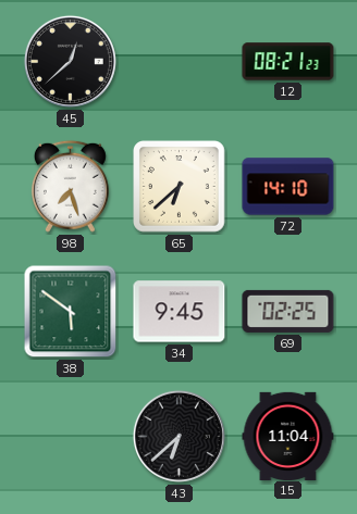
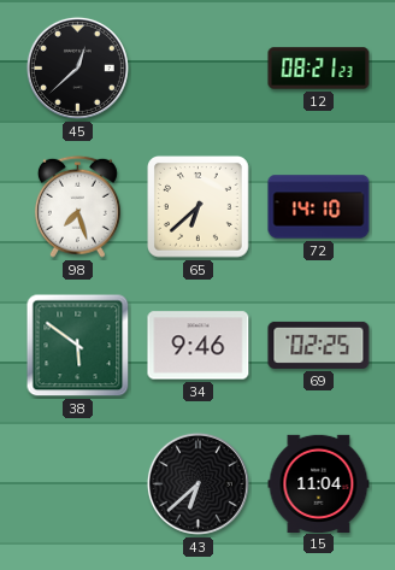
34: 9:45 -> 9:46 (199, 346)
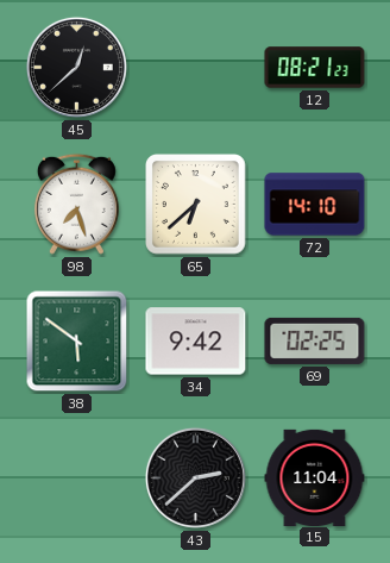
34: 9:46 -> 9:42 (196, 342)
43: 6:38 -> 2:38 (195, 477)
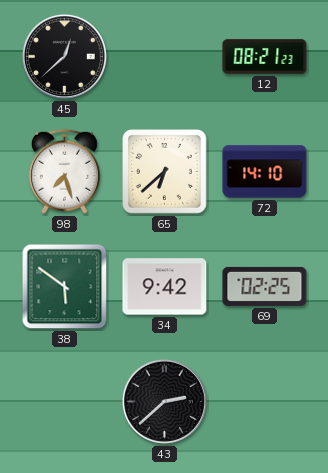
15: 11:04 -> none (315, 477)
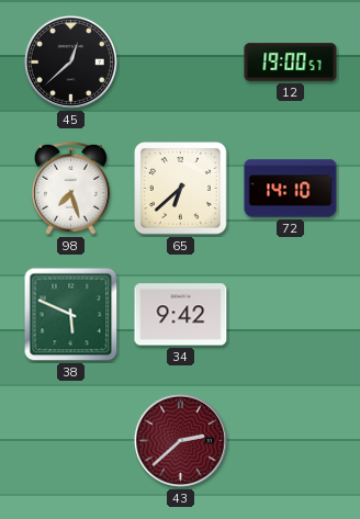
12: 08:21 -> 19:00 (291, 63)
38: 5:51 -> 5:49 (71, 315)
69: 02:25 -> none (265, 286)
43 dial: black -> burgundy (180, 440)
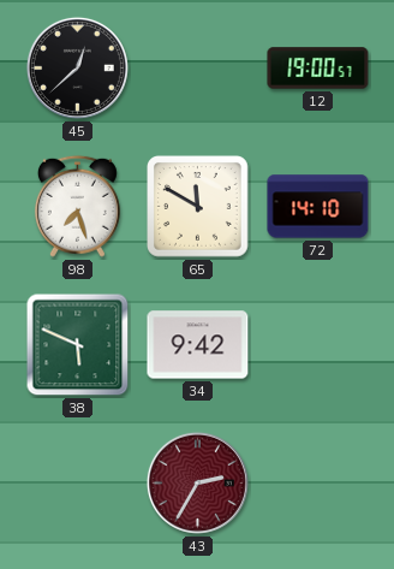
65: 6:38 -> 11:50 (198, 207)
43: 2:38 -> 2:35 (197, 482)
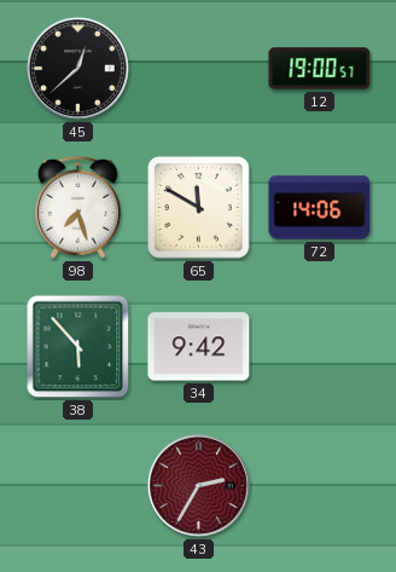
72: 14:10 -> 14:06 (320, 208)
38: 5:49 -> 5:53 (78, 347)
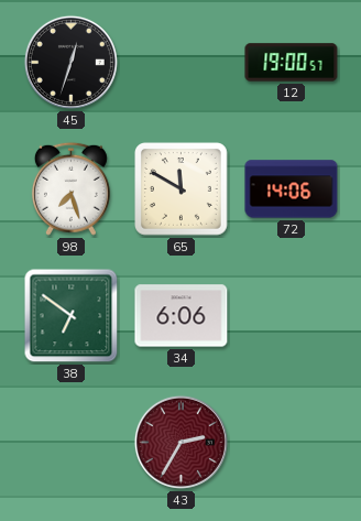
45: 12:38 -> 12:33 (70, 62)
38: 5:53 -> 6:51 (72, 316)
34: 9:42 -> 6:06 (182, 316)
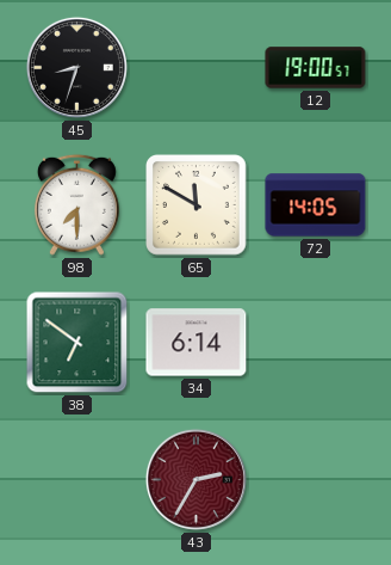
45: 12:33 -> 8:33 (76, 67)
98: 7:27 -> 7:30 (76, 204)
72: 14:06 -> 14:05 (316, 205)
34: 6:06 -> 6:14 (197, 343)
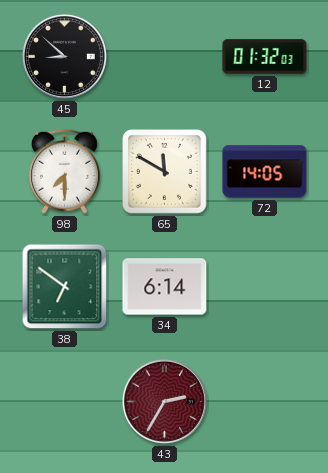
45: 8:33 -> 8:52 (64, 56)
12: 19:00 -> 01:32 (265, 57)
